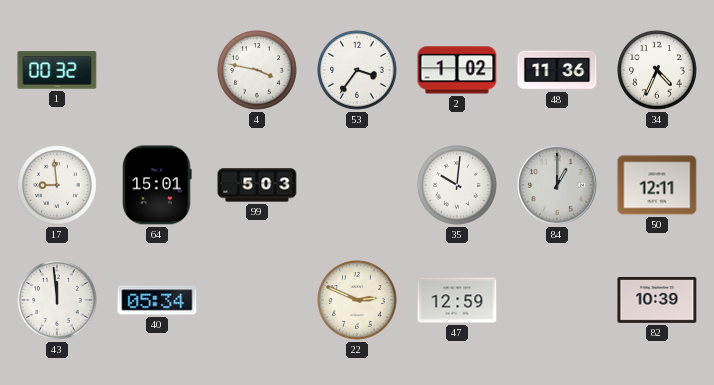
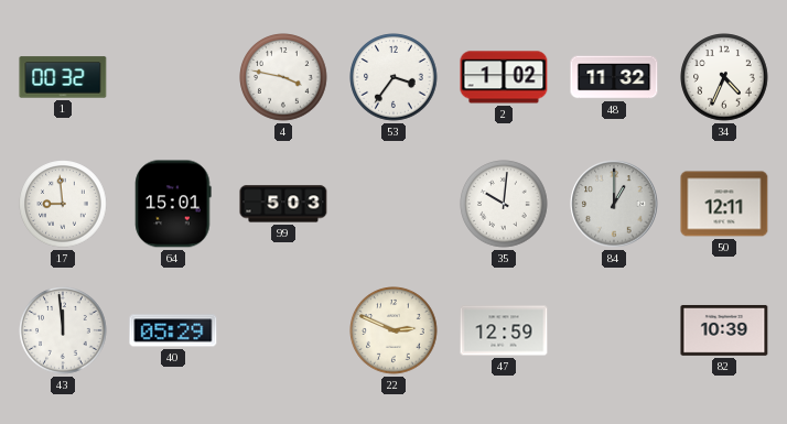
48: 11:36 -> 11:32 (614, 77)
40: 05:34 -> 05:29 (173, 330)
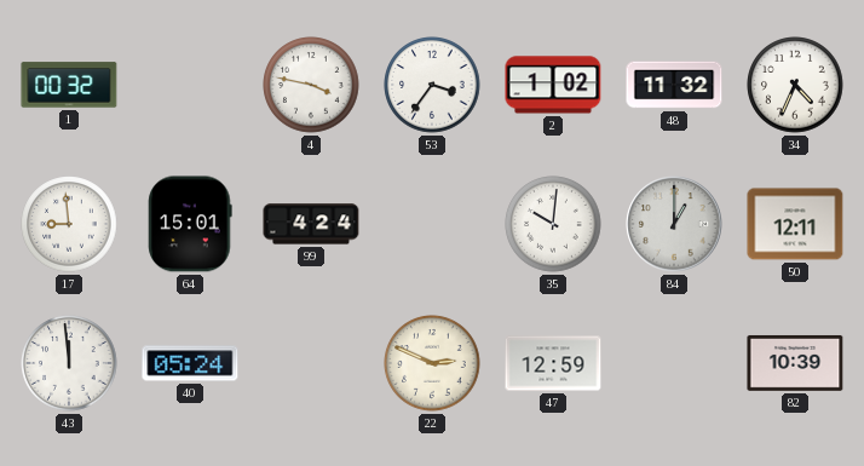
99: 5:03 -> 4:24 (311, 224)
40: 05:29 -> 05:24 (190, 363)
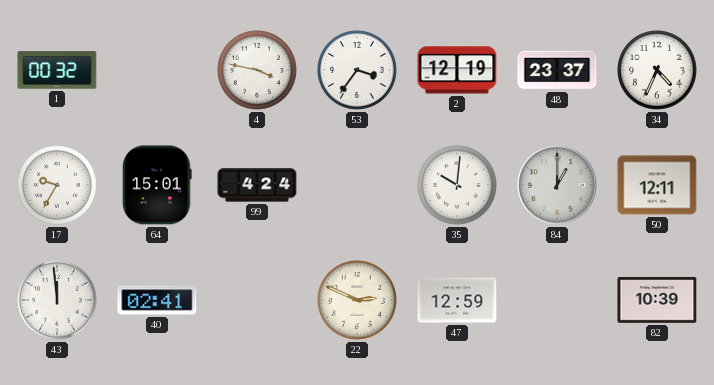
2: 1:02 -> 12:19 (457, 70)
48: 11:32 -> 23:37 (557, 70)
17: 8:59 -> 9:35 (57, 185)
40: 05:24 -> 02:41 (157, 300)
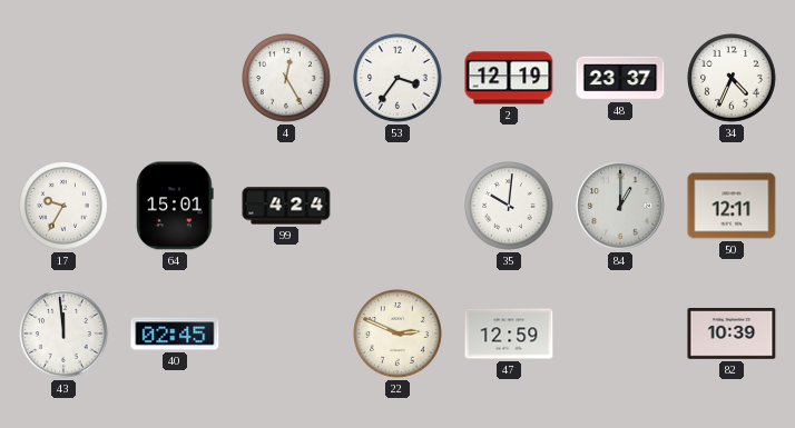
1: 00:32 -> none (57, 70)
4: 3:47 -> 12:25 (286, 78)
40: 02:41 -> 02:45 (175, 334)
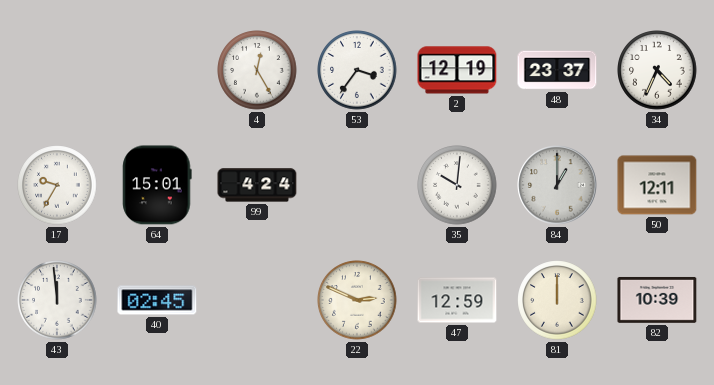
81: none -> 12:00 (557, 300)
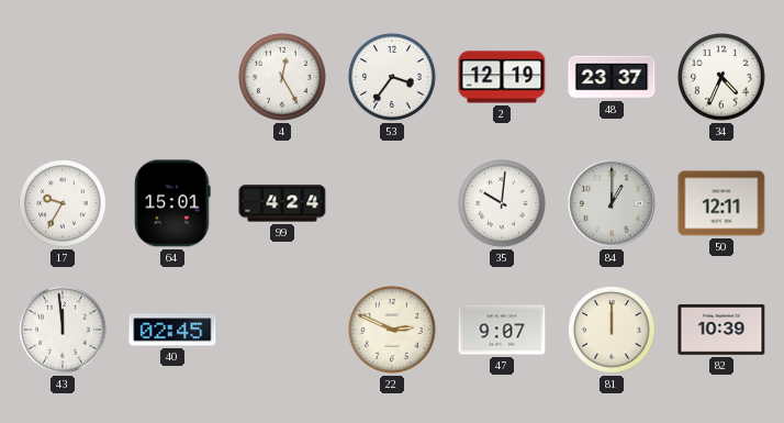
47: 12:59 -> 9:07 (502, 330)
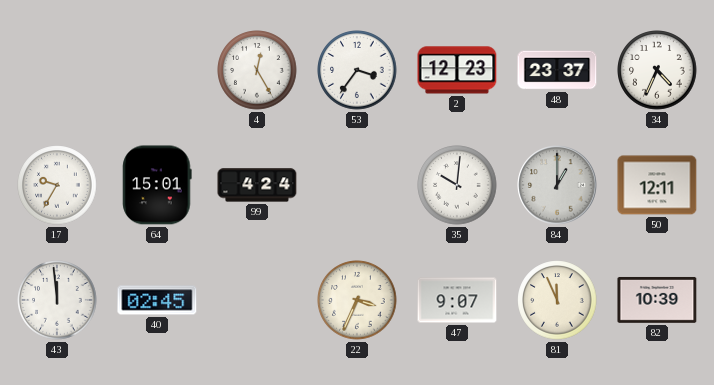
2: 12:19 -> 12:23 (457, 70)
22: 2:49 -> 3:34 (357, 300)
81: 12:00 -> 11:56 (557, 300)
